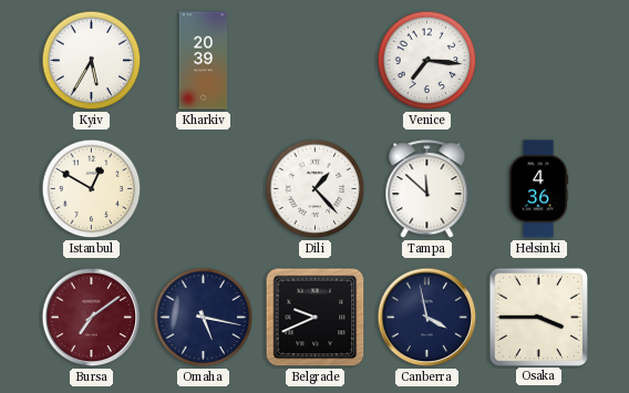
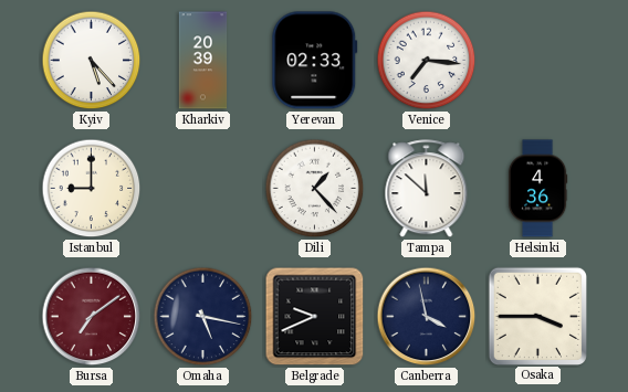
Kyiv: 5:35 -> 5:23 (92, 61)
Yerevan: none -> 02:33 (315, 61)
Istanbul: 12:50 -> 9:00 (92, 189)
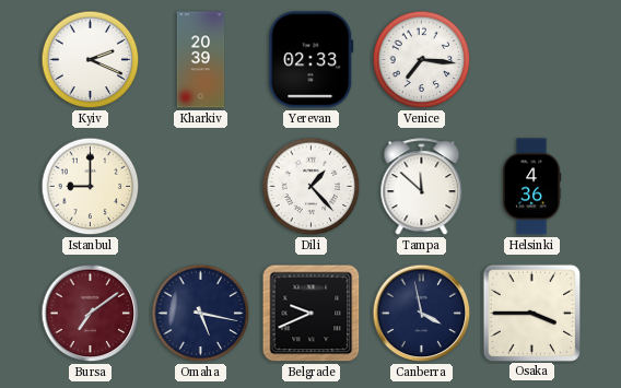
Kyiv: 5:23 -> 2:19 (91, 60)
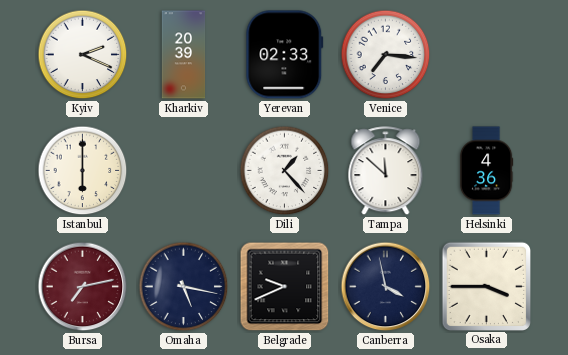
Istanbul: 9:00 -> 6:00 (83, 171)
Bursa: 7:09 -> 7:13 (83, 287)
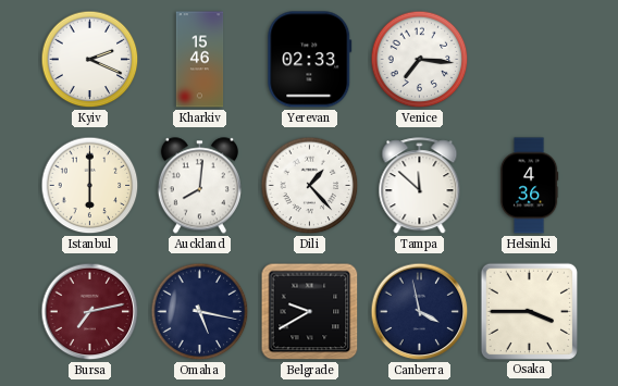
Kharkiv: 20:39 -> 15:46 (200, 60)
Auckland: none -> 8:01 (199, 186)
Belgrade: 9:41 -> 9:40 (310, 312)
